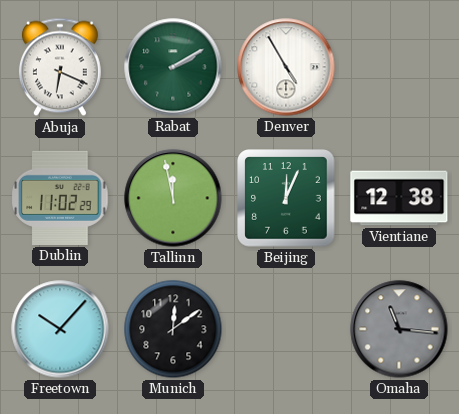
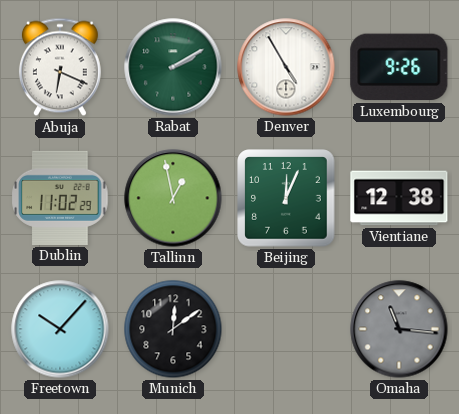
Luxembourg: none -> 9:26 (399, 67)
Tallinn: 11:58 -> 12:58 (173, 198)
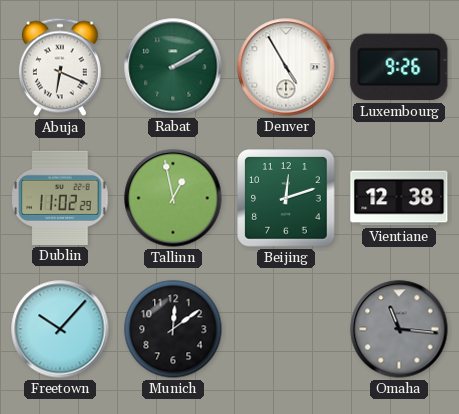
Beijing: 12:04 -> 12:12 (286, 198)
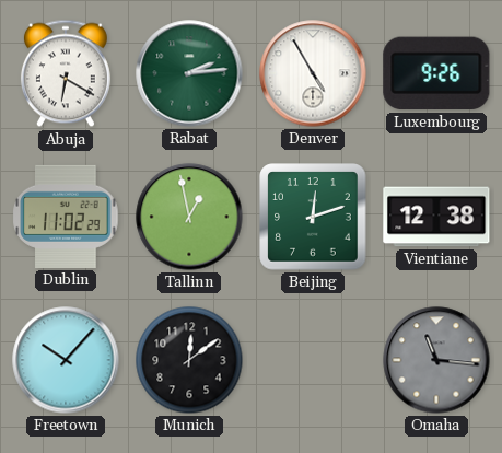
Abuja: 6:19 -> 6:20 (66, 73)
Rabat: 2:10 -> 2:14 (189, 73)
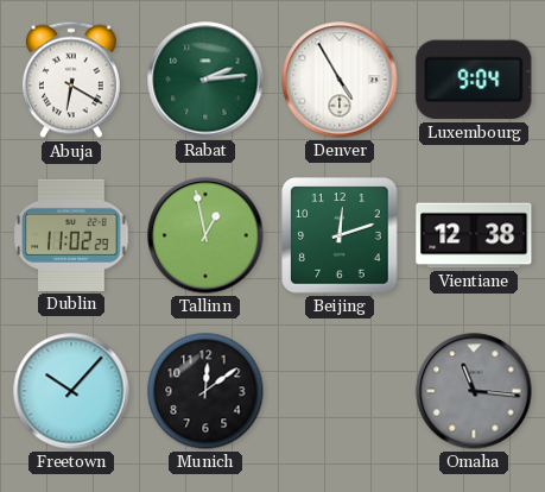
Luxembourg: 9:26 -> 9:04 (474, 80)
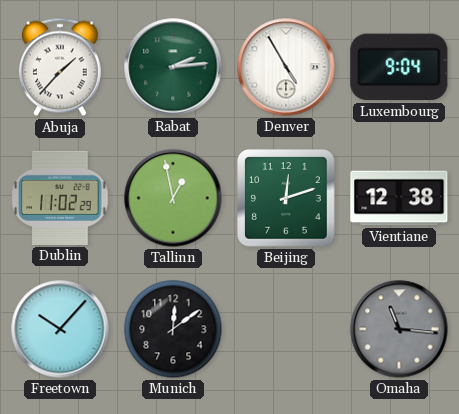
Abuja: 6:20 -> 1:37 (60, 67)
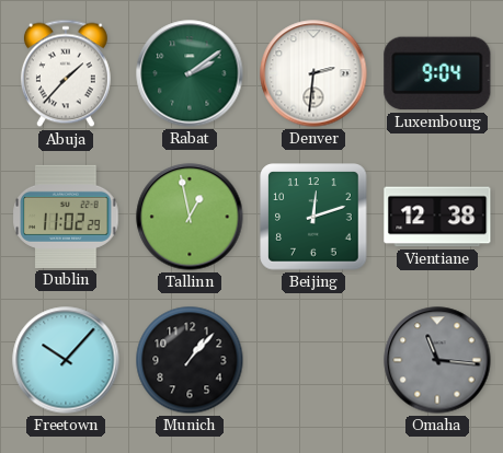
Rabat: 2:14 -> 2:09 (190, 73)
Denver: 4:55 -> 2:31 (313, 73)
Munich: 12:09 -> 1:07 (190, 360)
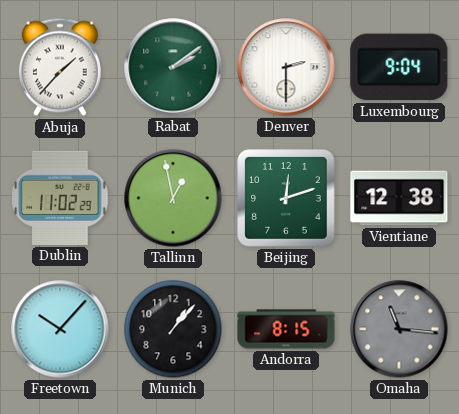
Denver: 2:31 -> 2:30 (286, 67)
Andorra: none -> 8:15 (286, 329)
